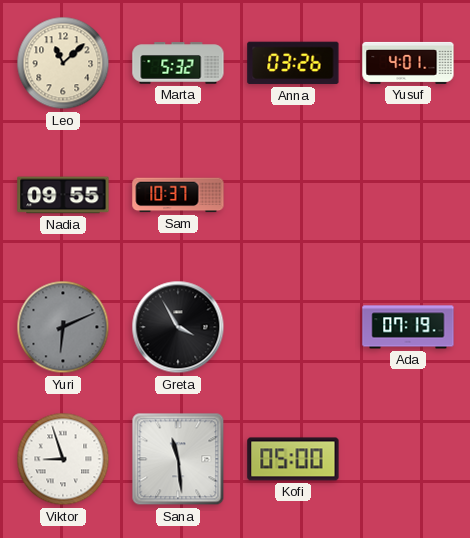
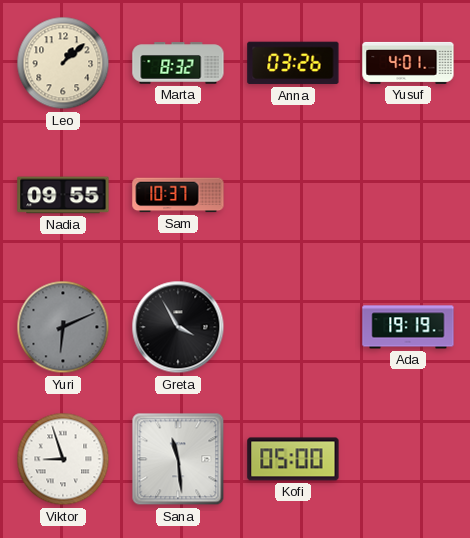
Leo: 11:08 -> 1:08 (63, 63)
Marta: 5:32 -> 8:32 (178, 63)
Ada: 07:19 -> 19:19 (408, 327)
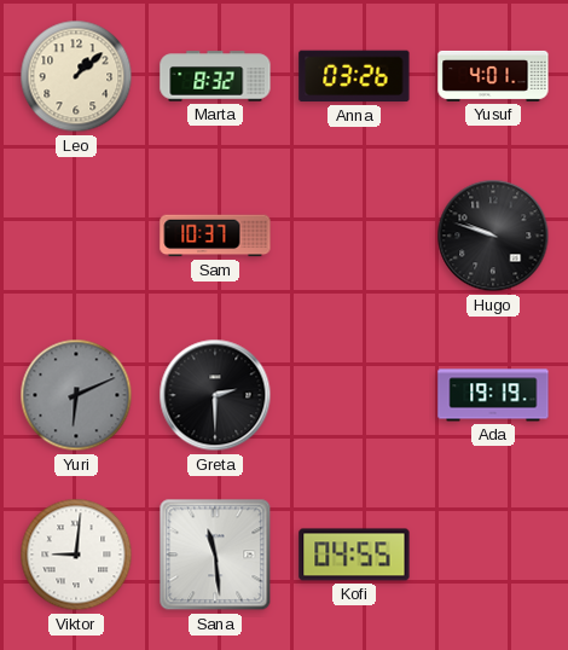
Nadia: 09:55 -> none (63, 195)
Hugo: none -> 9:48 (493, 236)
Greta: 3:55 -> 2:30 (215, 395)
Viktor: 8:57 -> 9:01 (76, 555)
Kofi: 05:00 -> 04:55 (354, 555)
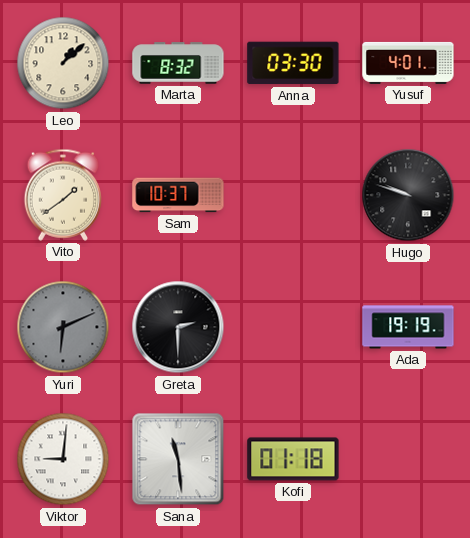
Anna: 03:26 -> 03:30 (293, 63)
Vito: none -> 1:39 (62, 195)
Kofi: 04:55 -> 01:18 (293, 459)
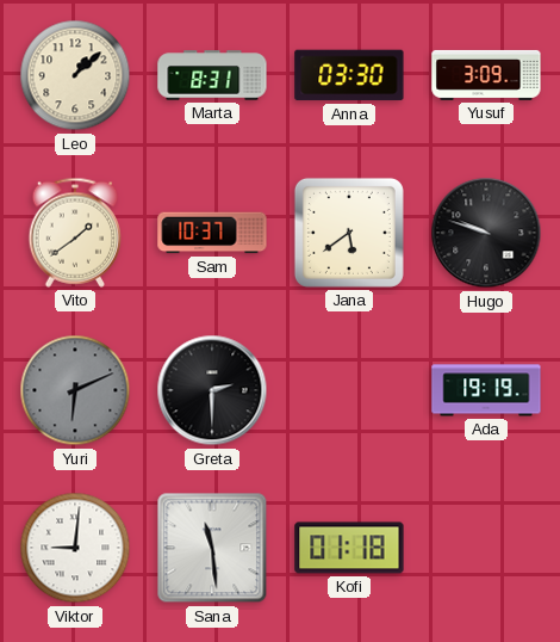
Marta: 8:32 -> 8:31 (212, 75)
Yusuf: 4:01 -> 3:09 (486, 75)
Jana: none -> 5:39 (349, 233)
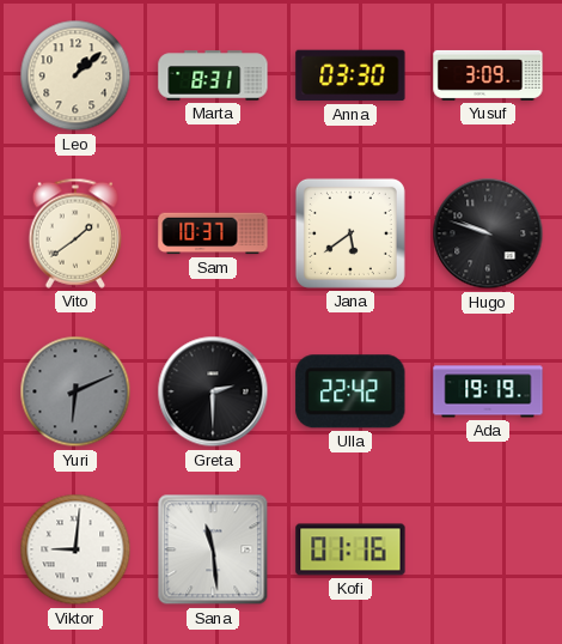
Ulla: none -> 22:42 (350, 391)
Kofi: 01:18 -> 01:16 (350, 549)
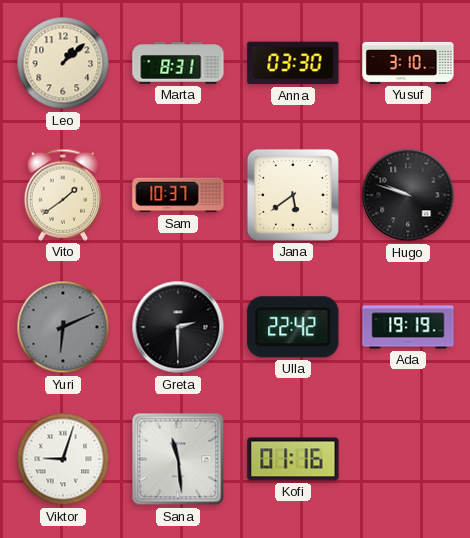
Yusuf: 3:09 -> 3:10 (408, 63)
Viktor: 9:01 -> 9:03 (63, 459)
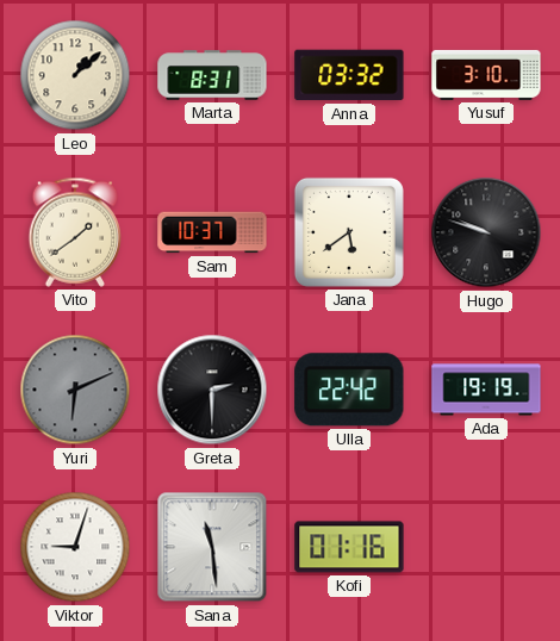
Anna: 03:30 -> 03:32 (349, 75)
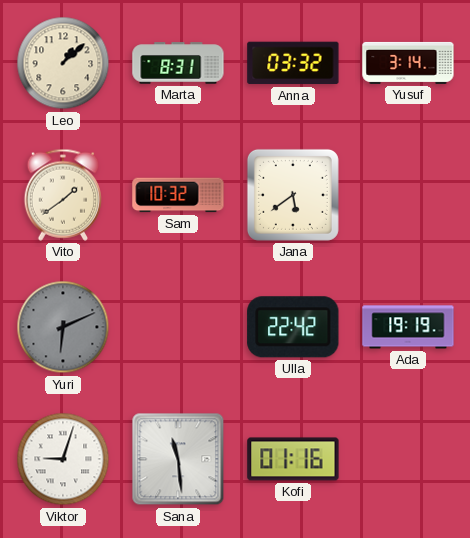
Yusuf: 3:10 -> 3:14 (408, 63)
Sam: 10:37 -> 10:32 (178, 195)
Hugo: 9:48 -> none (486, 232)
Greta: 2:30 -> none (212, 390)
